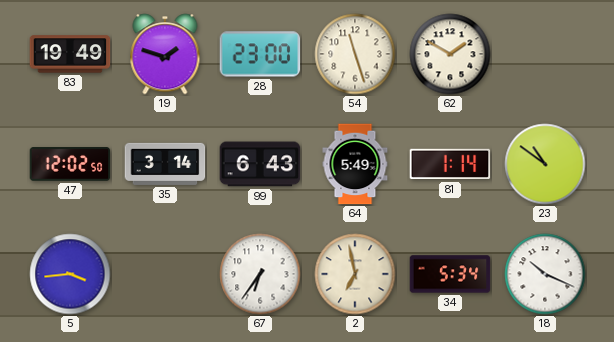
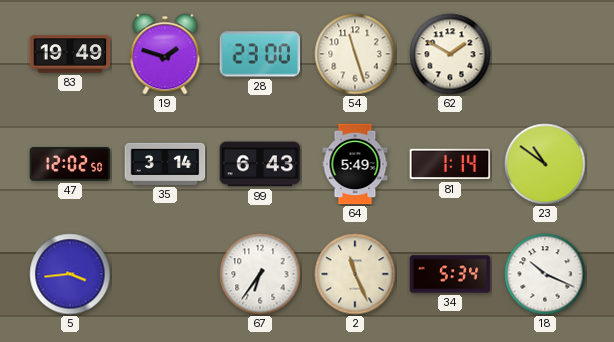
2: 6:58 -> 11:26 (355, 274)
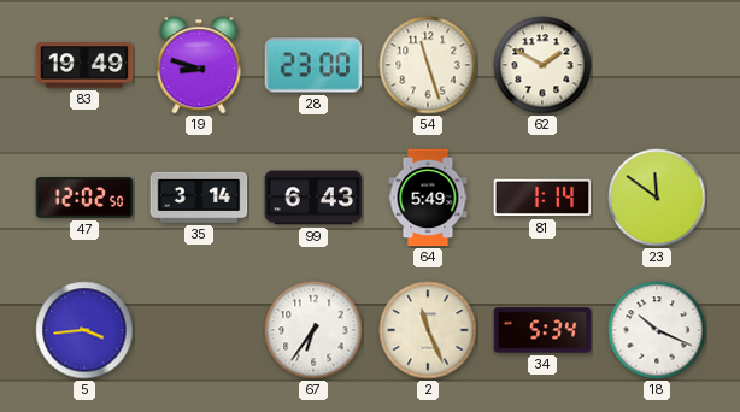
19: 1:48 -> 8:48 (199, 65)
23: 10:51 -> 11:51 (657, 198)
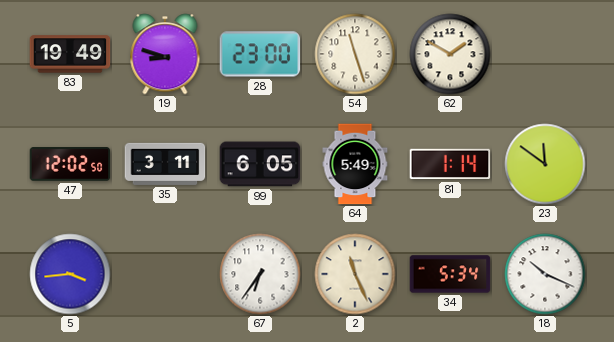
35: 3:14 -> 3:11 (165, 164)
99: 6:43 -> 6:05 (260, 164)
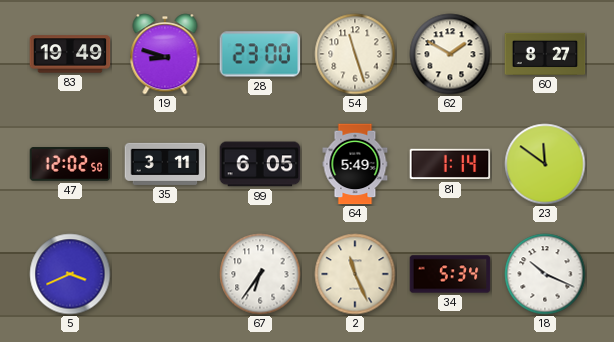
60: none -> 8:27 (545, 54)
5: 3:44 -> 3:41 (70, 274)
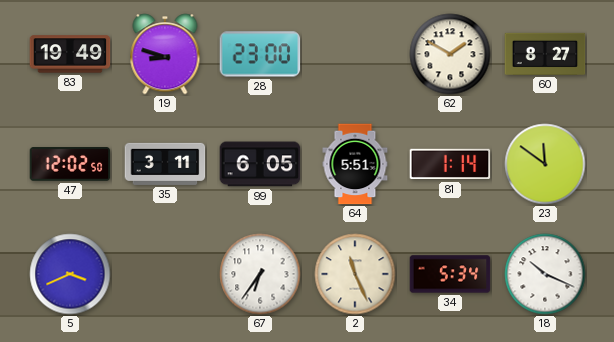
54: 11:27 -> none (355, 54)
64: 5:49 -> 5:51 (355, 164)
